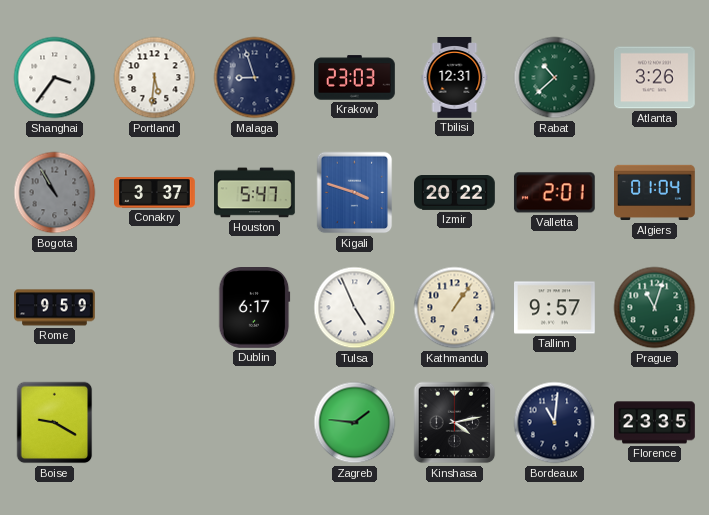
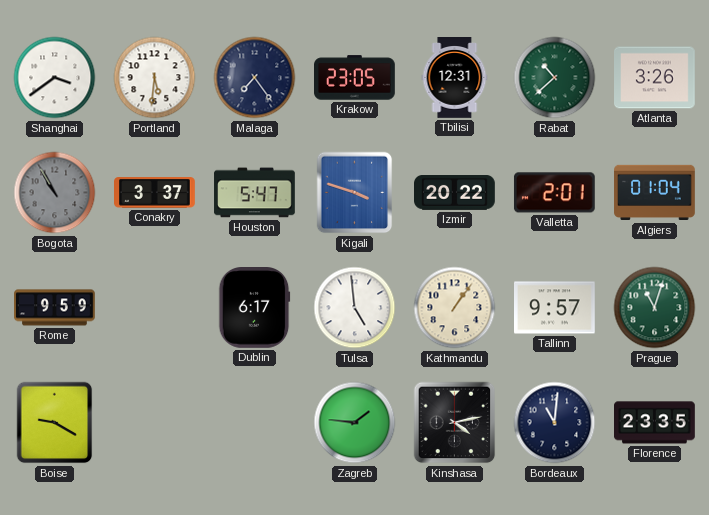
Shanghai: 3:36 -> 3:39 (55, 78)
Malaga: 8:57 -> 7:24 (255, 78)
Krakow: 23:03 -> 23:05 (355, 78)
Tulsa: 4:56 -> 4:59 (355, 308)
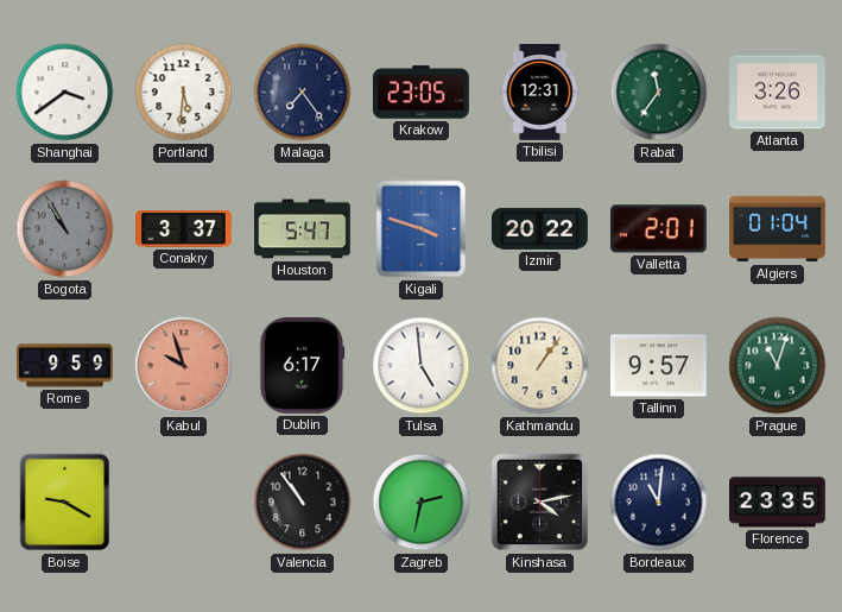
Rabat: 10:38 -> 11:36 (659, 93)
Kabul: none -> 9:57 (184, 366)
Valencia: none -> 10:54 (303, 503)
Zagreb: 1:46 -> 2:32 (422, 503)
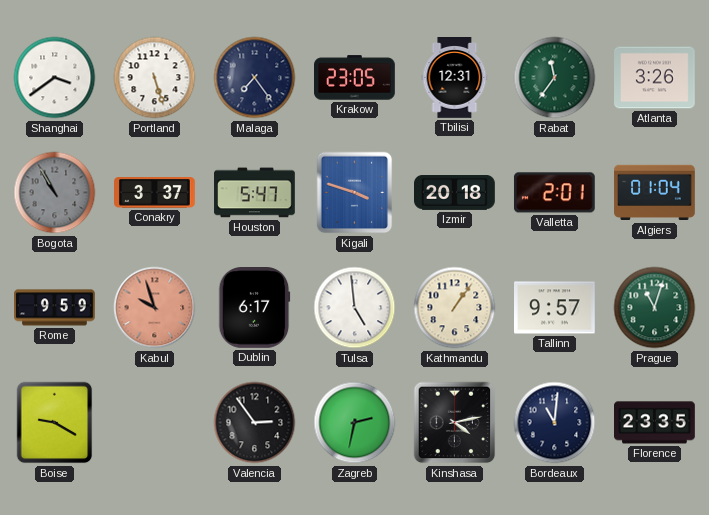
Portland: 5:31 -> 5:27 (155, 78)
Izmir: 20:22 -> 20:18 (455, 193)
Valencia: 10:54 -> 2:54 (255, 423)
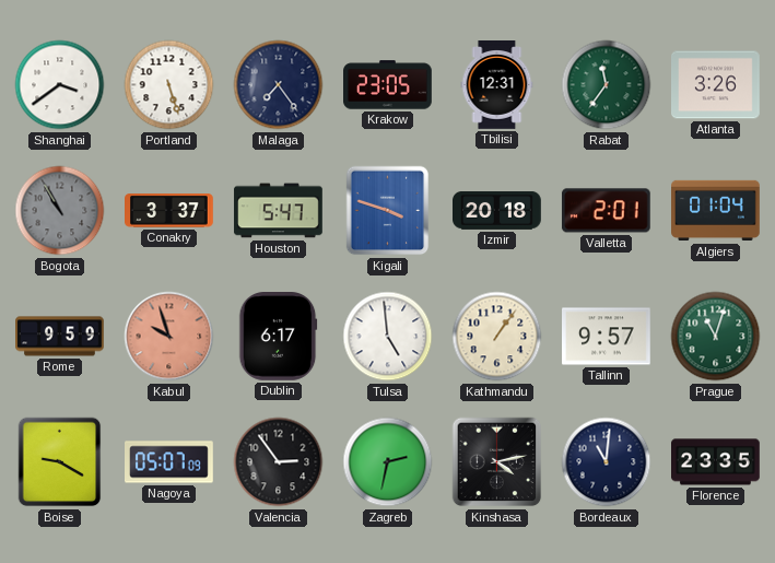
Nagoya: none -> 05:07 (169, 462)
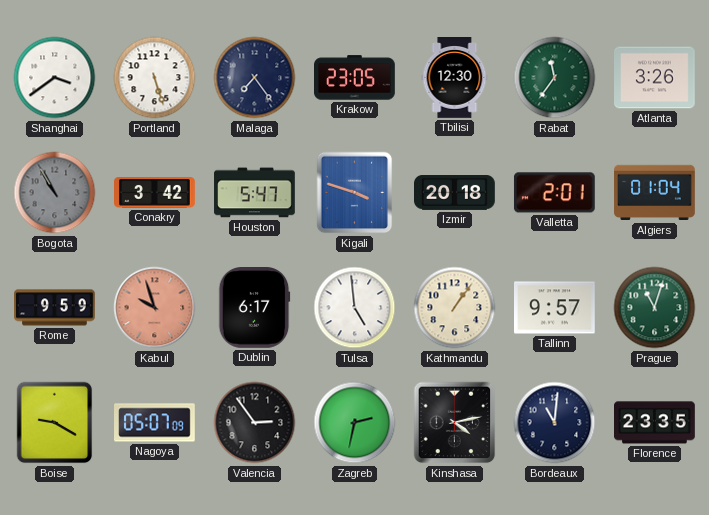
Tbilisi: 12:31 -> 12:30 (455, 78)
Conakry: 3:37 -> 3:42 (155, 193)
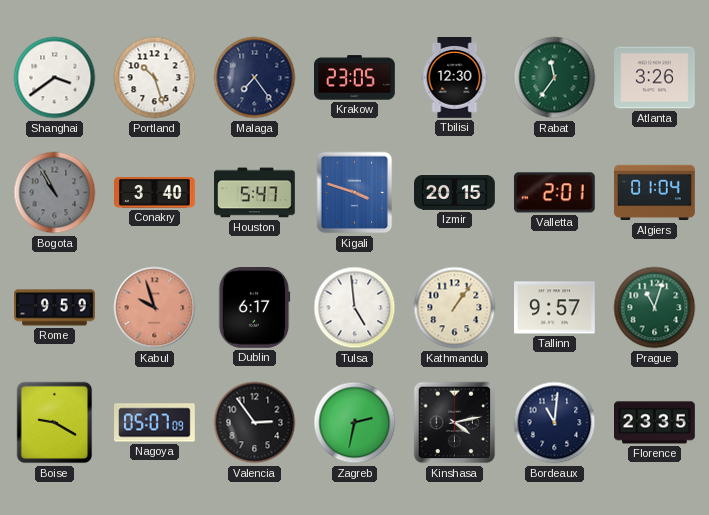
Portland: 5:27 -> 10:27 (155, 78)
Conakry: 3:42 -> 3:40 (155, 193)
Izmir: 20:18 -> 20:15 (455, 193)
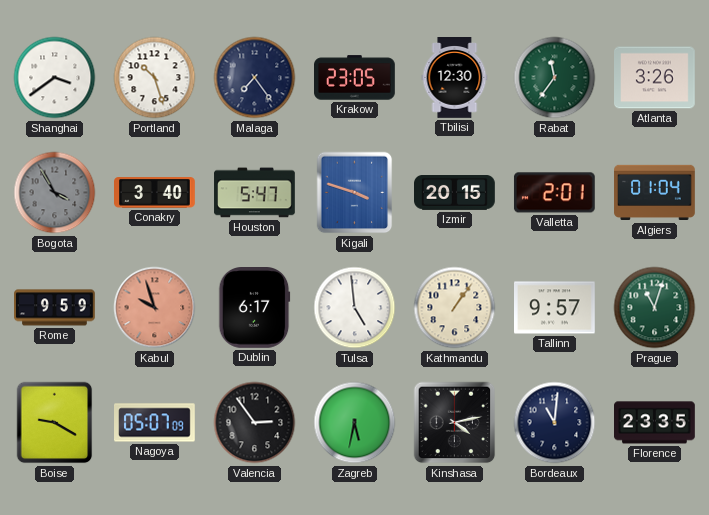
Bogota: 10:55 -> 3:55 (55, 193)
Zagreb: 2:32 -> 5:32 (355, 423)
